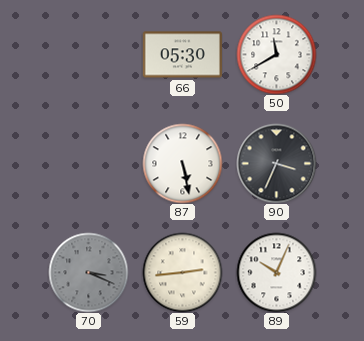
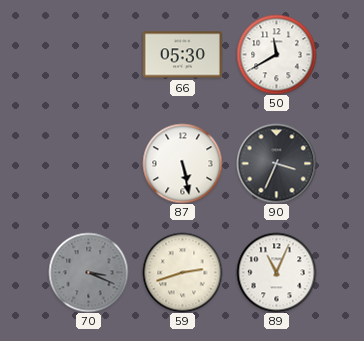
59: 2:44 -> 2:42 (182, 272)
89: 10:04 -> 11:04 (276, 272)
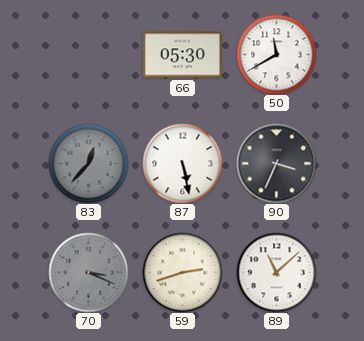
83: none -> 12:37 (88, 163)
89: 11:04 -> 11:08 (276, 272)
